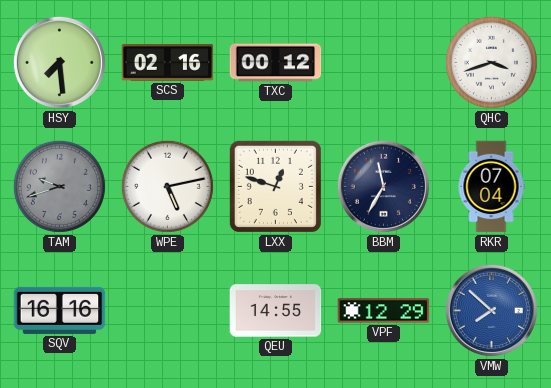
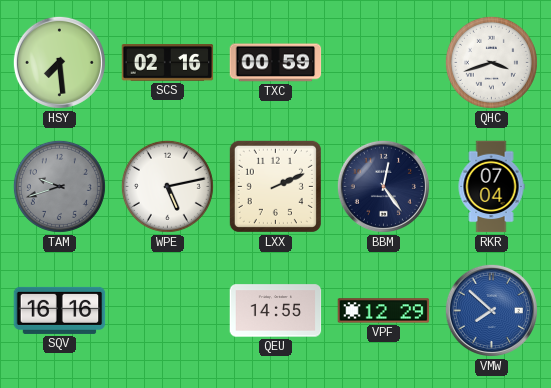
TXC: 00:12 -> 00:59 (276, 63)
LXX: 12:48 -> 2:11 (275, 186)
BBM: 11:35 -> 12:24 (383, 186)
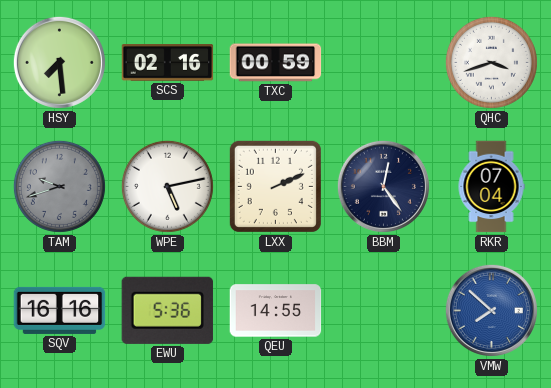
EWU: none -> 5:36 (167, 310)
VPF: 12:29 -> none (384, 311)
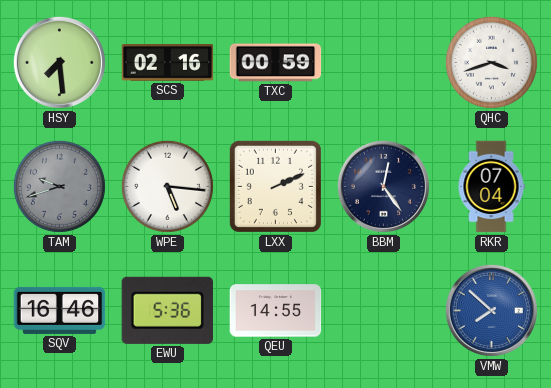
WPE: 5:13 -> 5:16 (167, 186)
SQV: 16:16 -> 16:46 (60, 310)
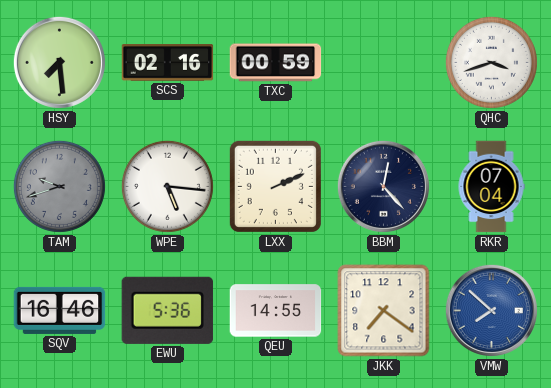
BBM: 12:24 -> 12:23 (383, 186)
JKK: none -> 7:21 (384, 311)
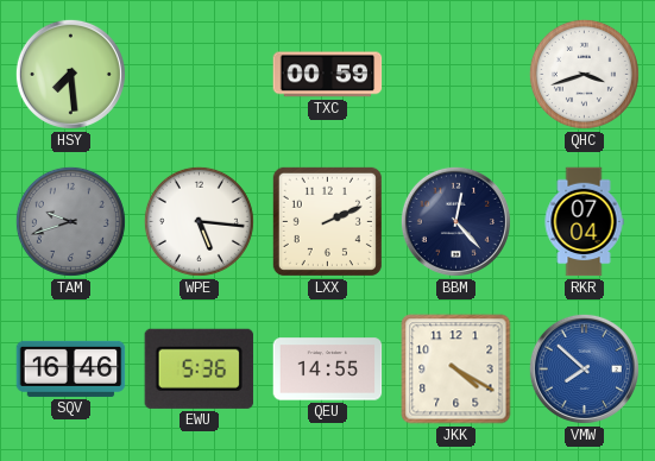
SCS: 02:16 -> none (168, 63)
JKK: 7:21 -> 4:20 (456, 370)
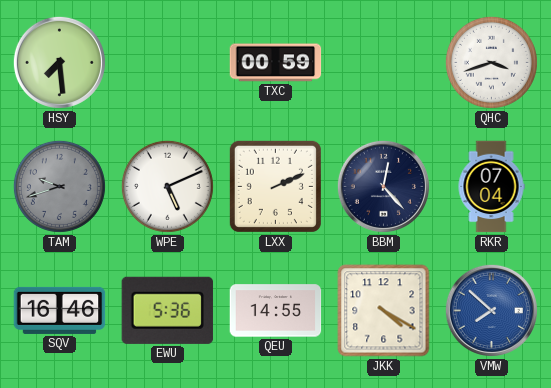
WPE: 5:16 -> 5:11 (167, 186)
